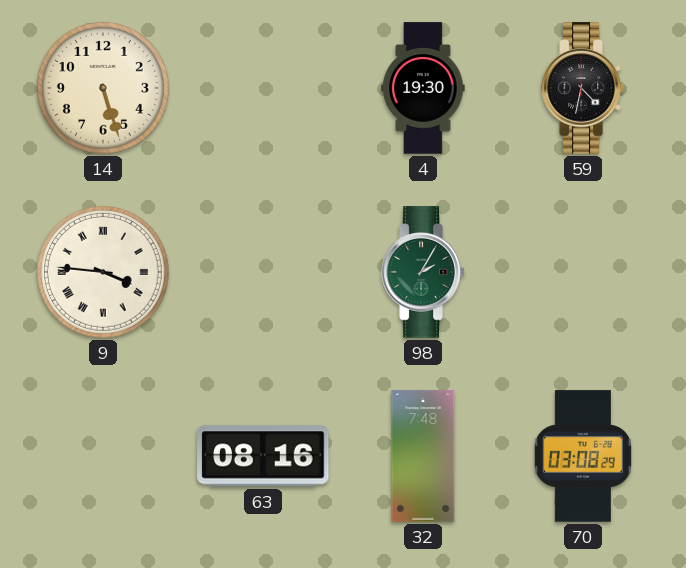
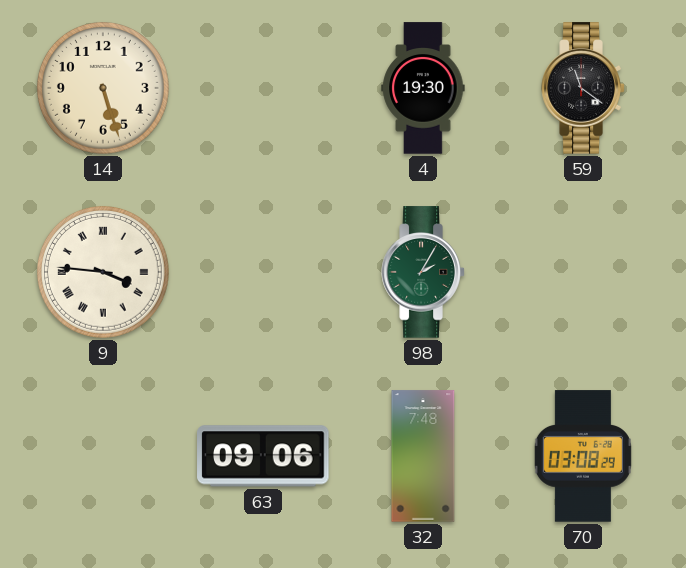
59: 4:32 -> 11:21 (583, 88)
63: 08:16 -> 09:06 (263, 456)
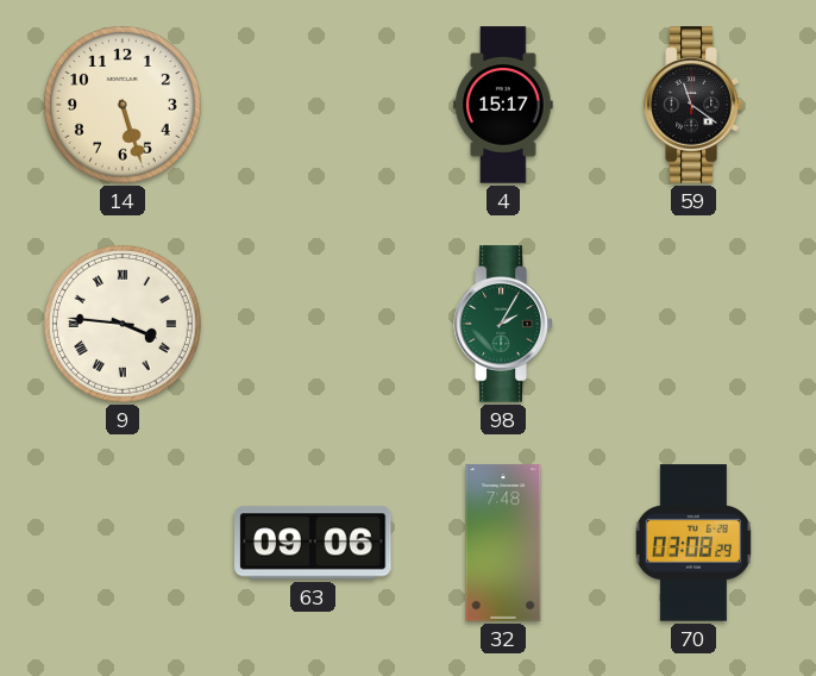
4: 19:30 -> 15:17 (503, 105)
